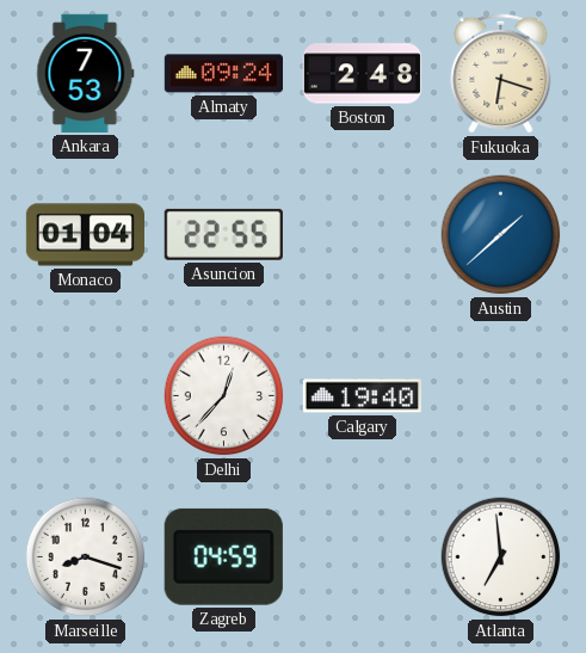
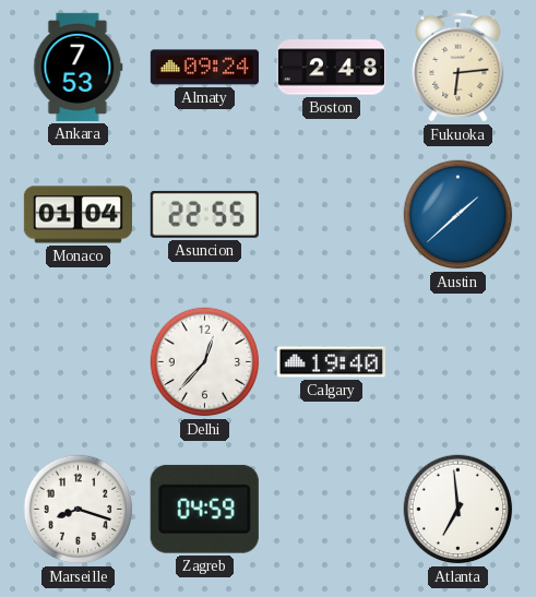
Fukuoka: 6:18 -> 6:14 (458, 67)
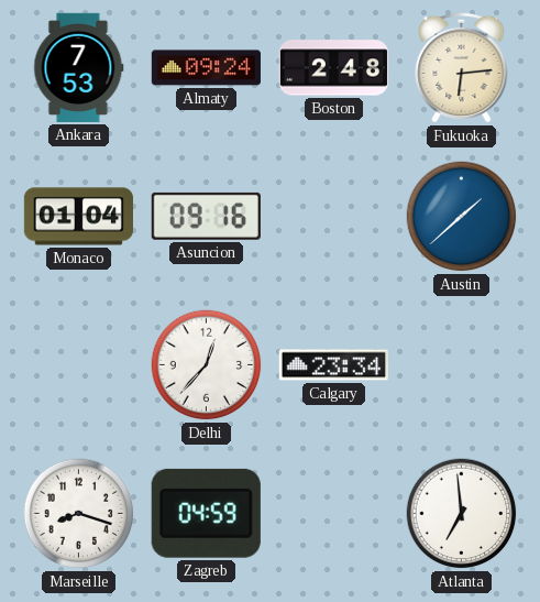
Asuncion: 22:55 -> 09:16 (206, 216)
Calgary: 19:40 -> 23:34 (333, 365)
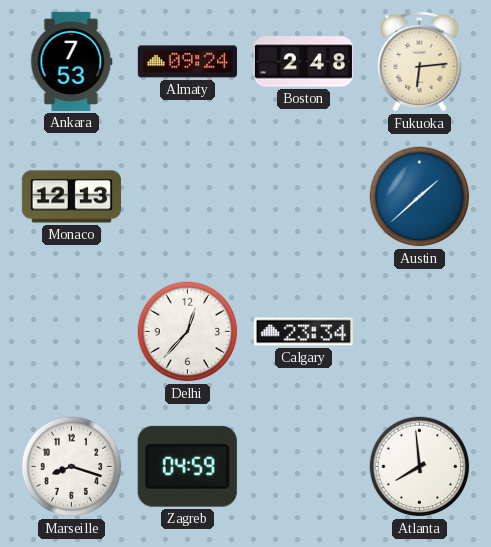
Monaco: 01:04 -> 12:13 (71, 197)
Asuncion: 09:16 -> none (206, 216)
Atlanta: 6:59 -> 7:59 (420, 467)
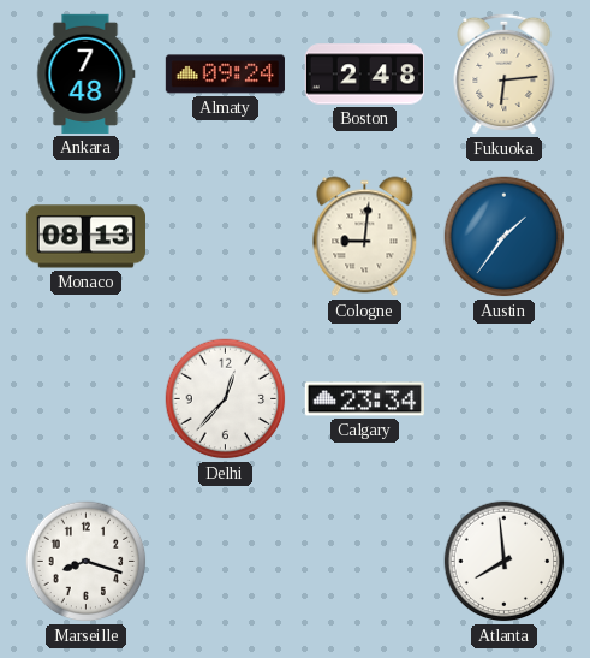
Ankara: 7:53 -> 7:48 (87, 73)
Monaco: 12:13 -> 08:13 (85, 237)
Cologne: none -> 9:01 (365, 237)
Austin: 1:38 -> 1:36 (505, 237)
Zagreb: 04:59 -> none (187, 466)
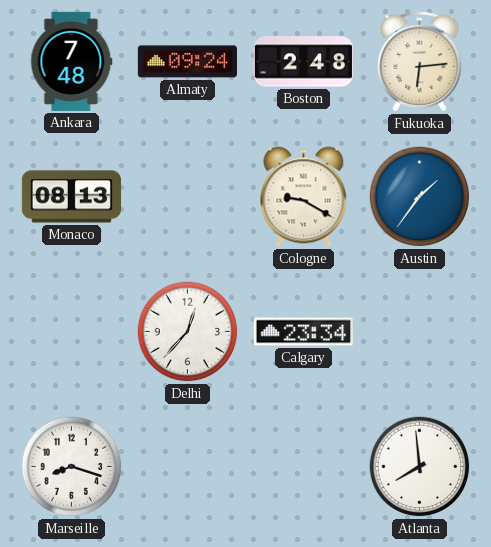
Cologne: 9:01 -> 9:20 (304, 197)
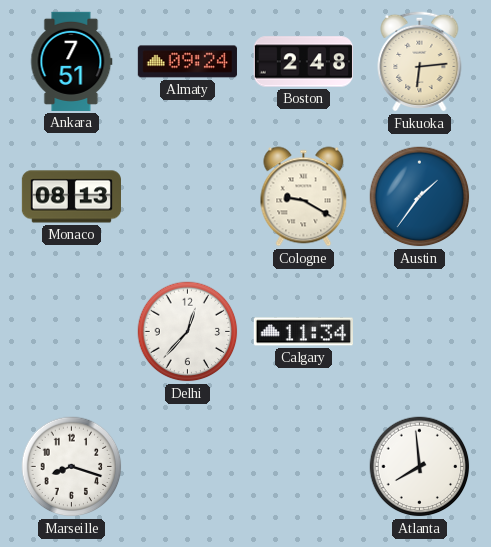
Ankara: 7:48 -> 7:51 (72, 61)
Calgary: 23:34 -> 11:34 (303, 332)
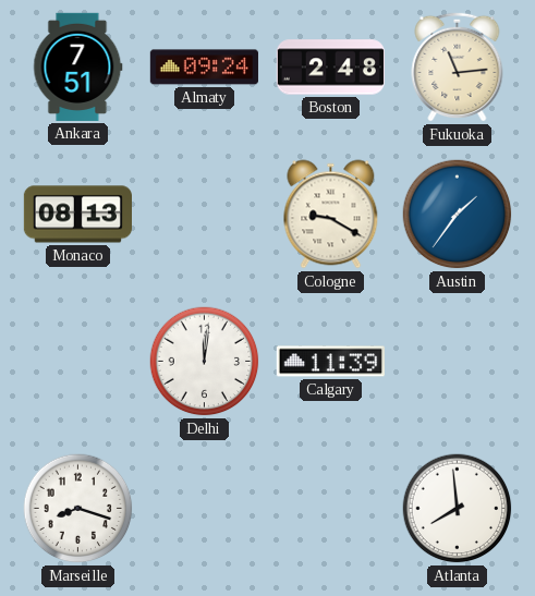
Fukuoka: 6:14 -> 11:14 (458, 66)
Delhi: 12:37 -> 12:01 (205, 362)
Calgary: 11:34 -> 11:39 (330, 362)
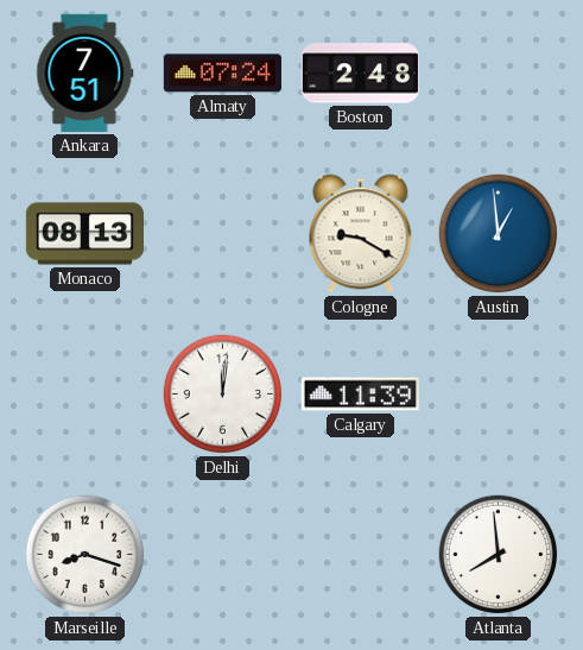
Almaty: 09:24 -> 07:24 (222, 74)
Fukuoka: 11:14 -> none (458, 66)
Austin: 1:36 -> 12:59 (499, 234)
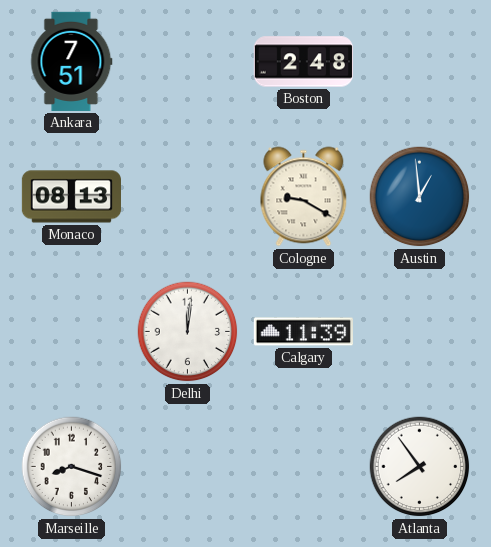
Almaty: 07:24 -> none (222, 74)
Atlanta: 7:59 -> 7:54 (420, 467)
